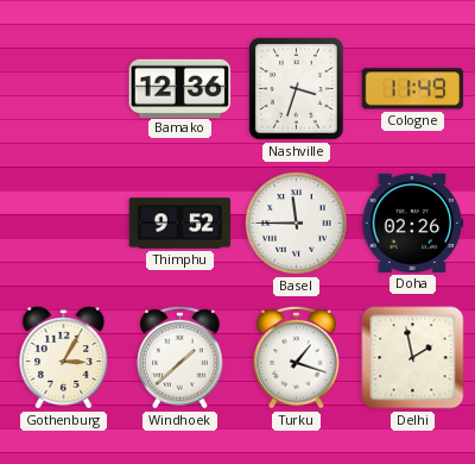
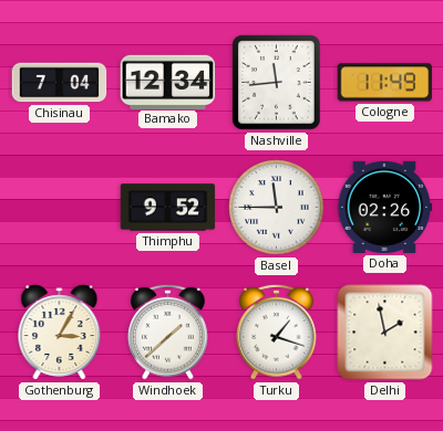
Chisinau: none -> 7:04 (60, 83)
Bamako: 12:36 -> 12:34 (168, 82)
Nashville: 3:33 -> 11:44 (277, 83)
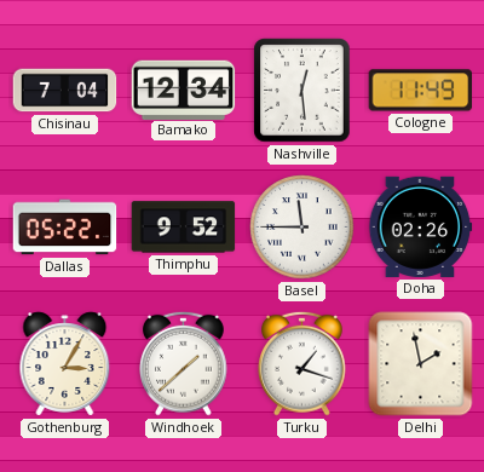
Nashville: 11:44 -> 12:29 (302, 91)
Dallas: none -> 05:22 (65, 228)
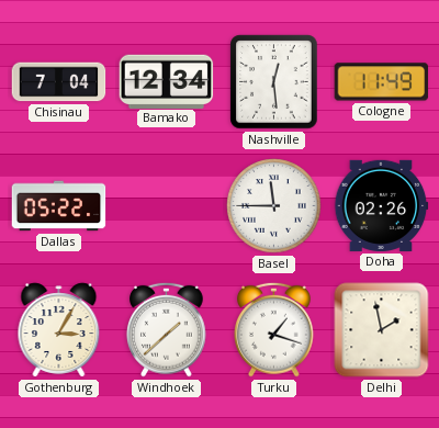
Thimphu: 9:52 -> none (184, 228)
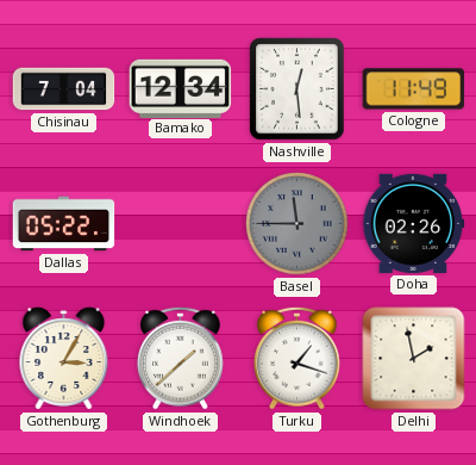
Basel dial: white -> grey (297, 224)
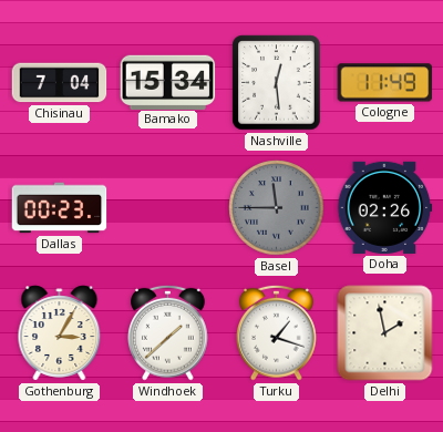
Bamako: 12:34 -> 15:34 (168, 82)
Dallas: 05:22 -> 00:23 (60, 208)
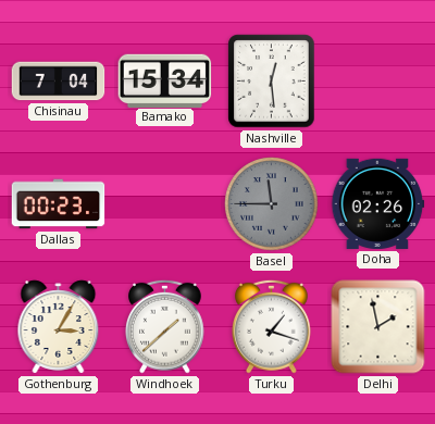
Cologne: 11:49 -> none (385, 83)
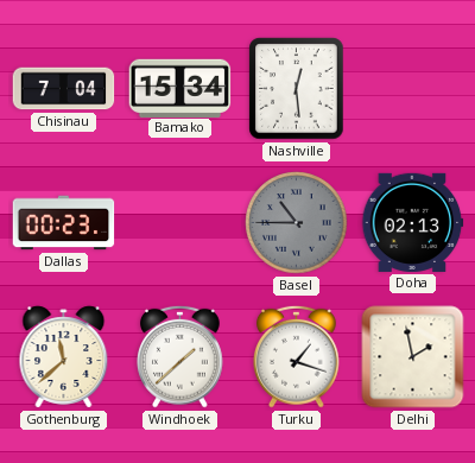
Basel: 11:45 -> 10:45 (297, 223)
Doha: 02:26 -> 02:13 (413, 222)
Gothenburg: 3:05 -> 11:38 (64, 357)
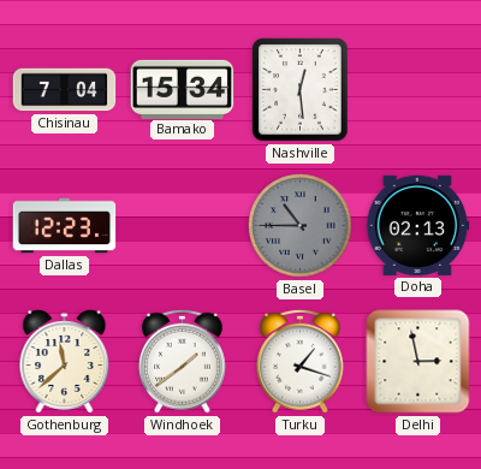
Dallas: 00:23 -> 12:23 (65, 226)
Windhoek: 1:38 -> 1:39 (183, 361)
Delhi: 1:58 -> 2:58 (418, 362)
